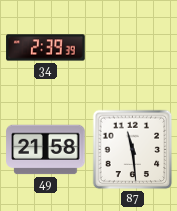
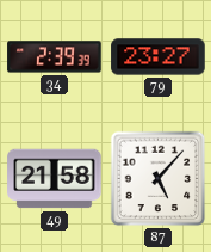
79: none -> 23:27 (159, 57)
87: 11:29 -> 5:07 (159, 179)
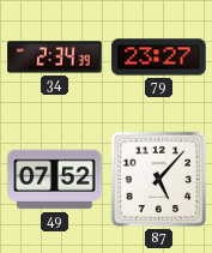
34: 2:39 -> 2:34 (55, 58)
49: 21:58 -> 07:52 (55, 180)
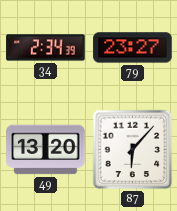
49: 07:52 -> 13:20 (46, 150)
87: 5:07 -> 6:07 (133, 150)
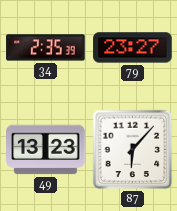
34: 2:34 -> 2:35 (46, 48)
49: 13:20 -> 13:23 (46, 150)
